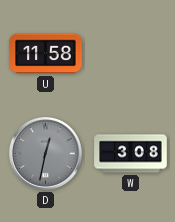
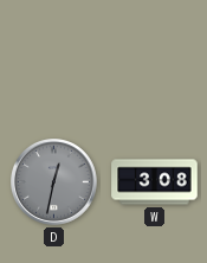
U: 11:58 -> none (46, 54)
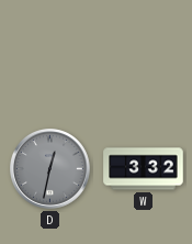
W: 3:08 -> 3:32 (144, 169)
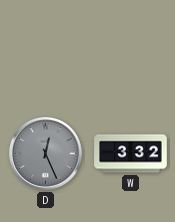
D: 12:32 -> 12:26 (46, 154)
